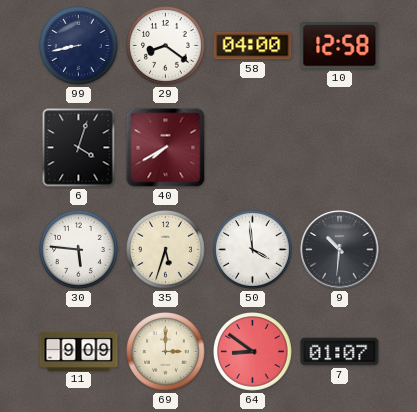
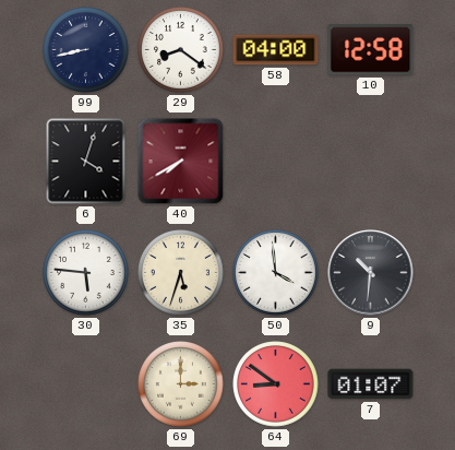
11: 9:09 -> none (79, 351)
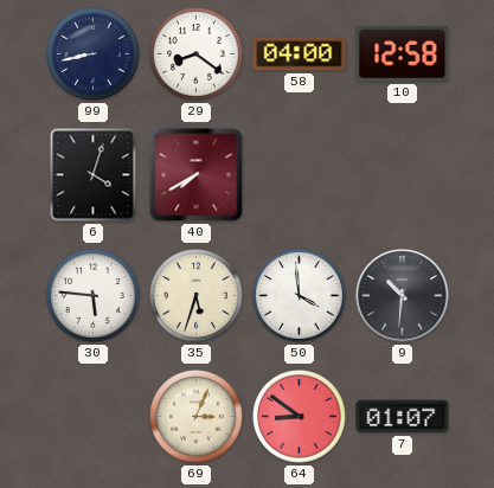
69: 3:00 -> 3:04 (197, 417)
